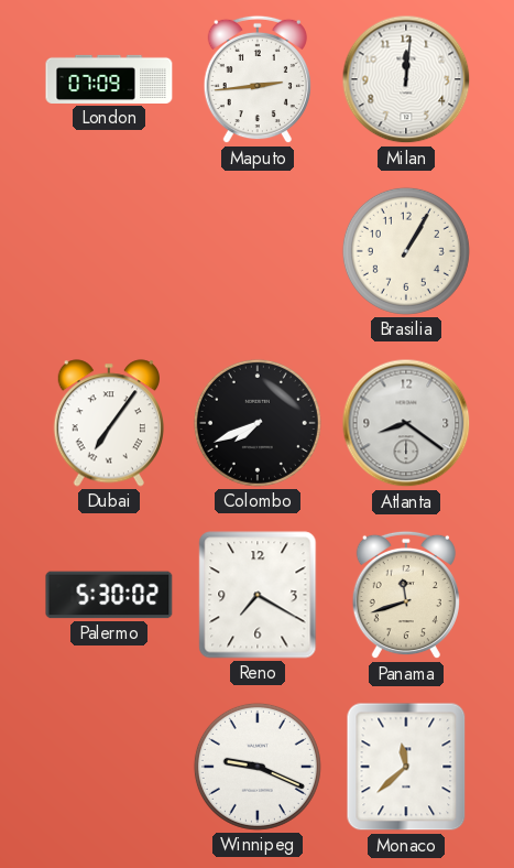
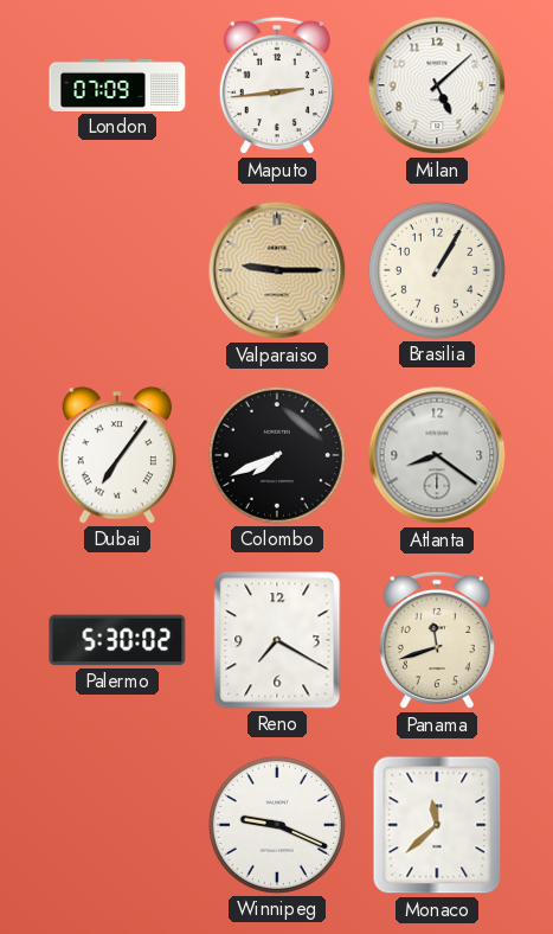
Milan: 12:01 -> 5:08 (437, 85)
Valparaiso: none -> 9:15 (277, 270)
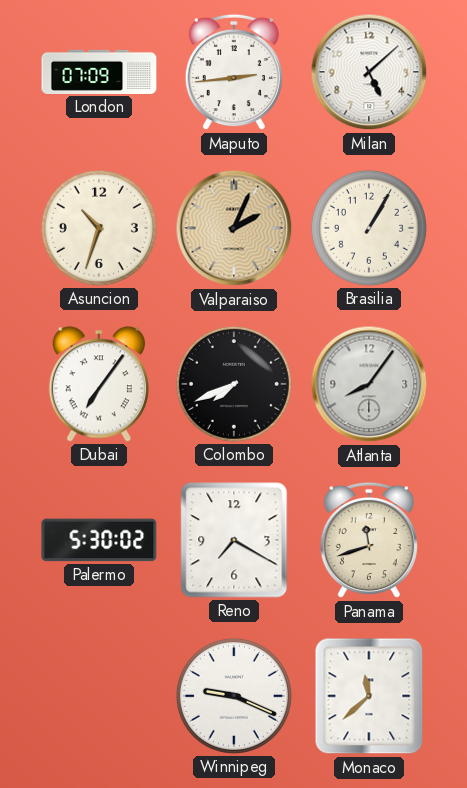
Asuncion: none -> 10:33 (99, 228)
Valparaiso: 9:15 -> 2:04 (234, 228)
Atlanta: 8:21 -> 8:06 (369, 384)
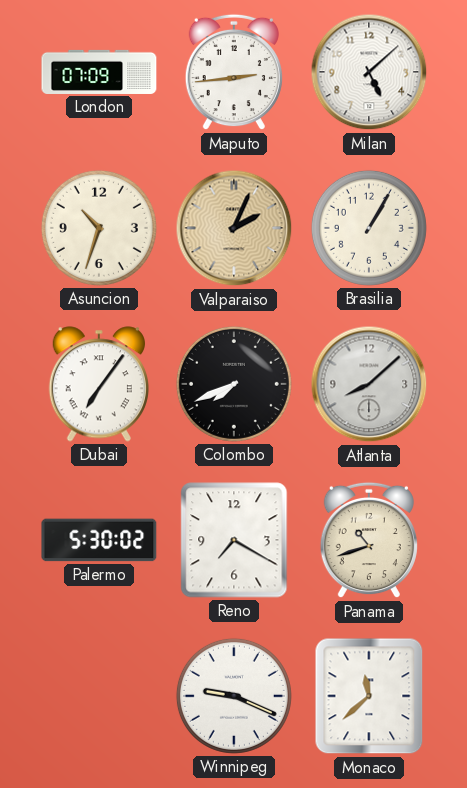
Atlanta: 8:06 -> 8:08 (369, 384)
Panama: 11:42 -> 10:42 (369, 540)
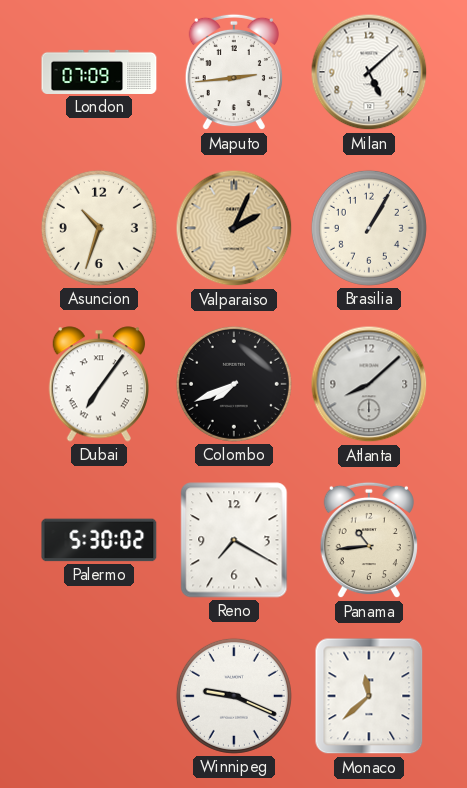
Panama: 10:42 -> 10:44 (369, 540)
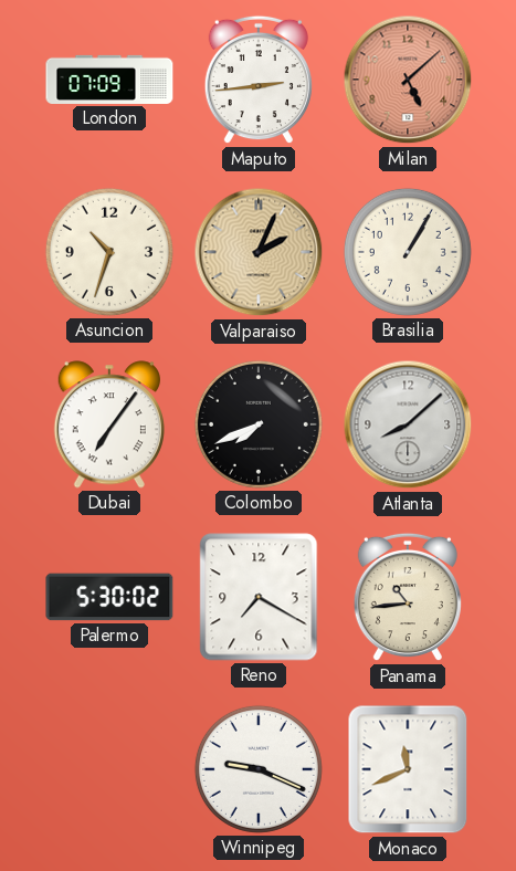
Milan dial: white -> salmon (408, 80)
Monaco: 11:38 -> 11:41 (408, 769)
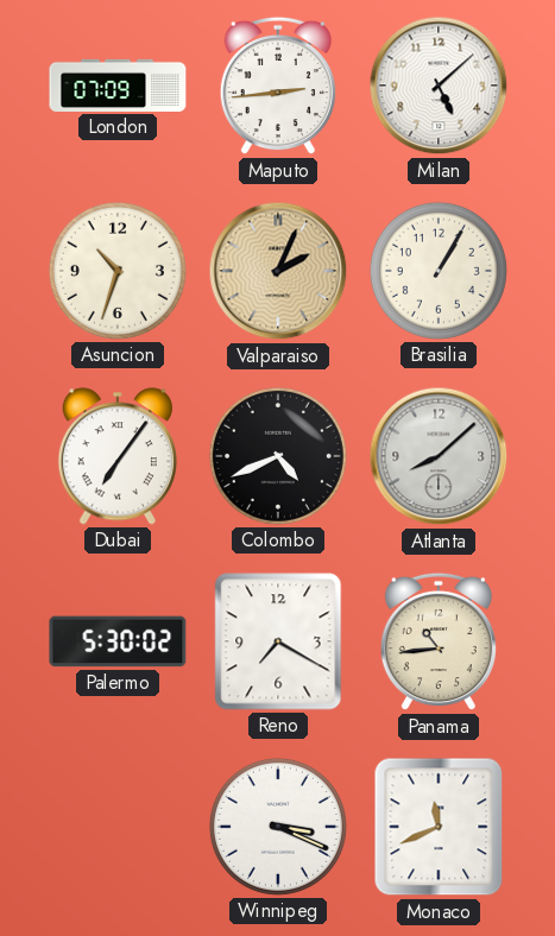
Milan dial: salmon -> white (439, 86)
Colombo: 7:41 -> 4:41 (278, 456)
Winnipeg: 9:19 -> 3:19 (278, 827)
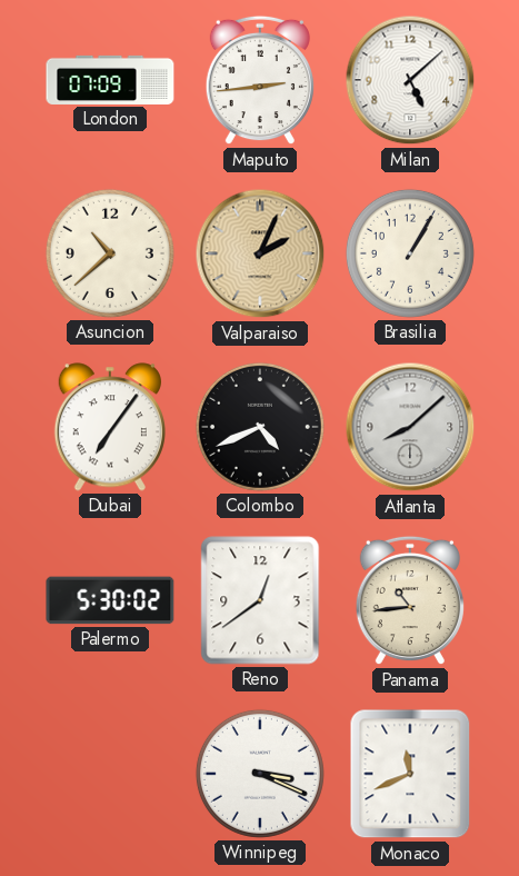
Asuncion: 10:33 -> 10:38 (110, 253)
Reno: 7:20 -> 12:39 (260, 600)
